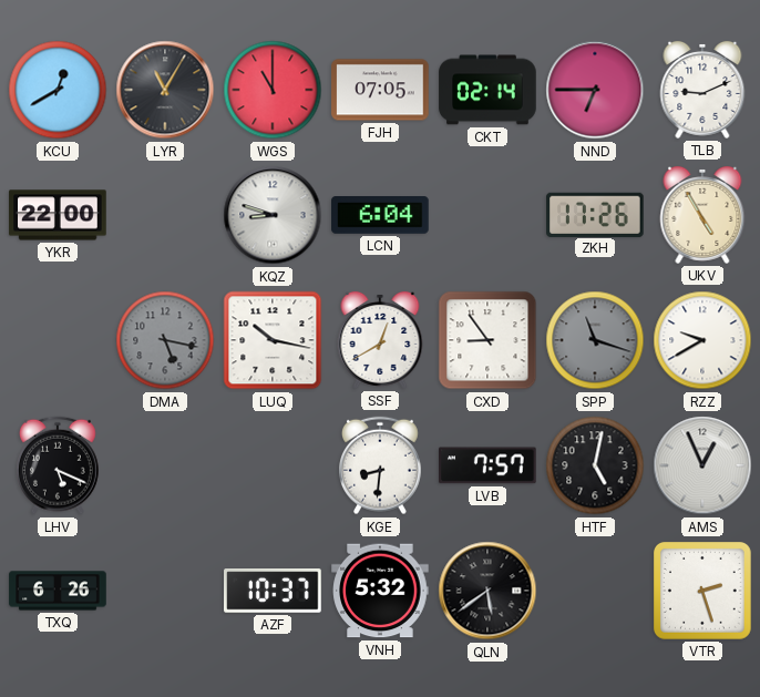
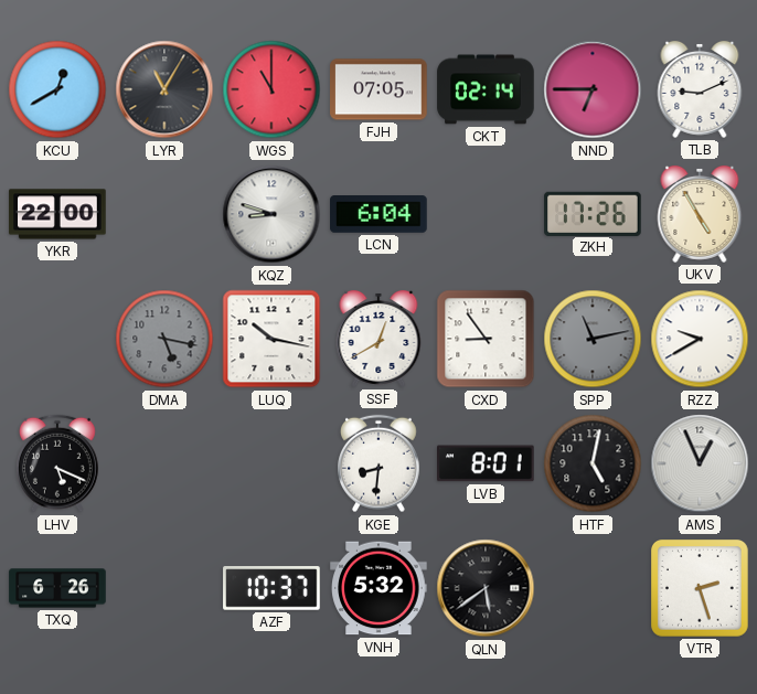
SPP: 11:18 -> 11:13 (593, 339)
LVB: 7:57 -> 8:01 (487, 463)
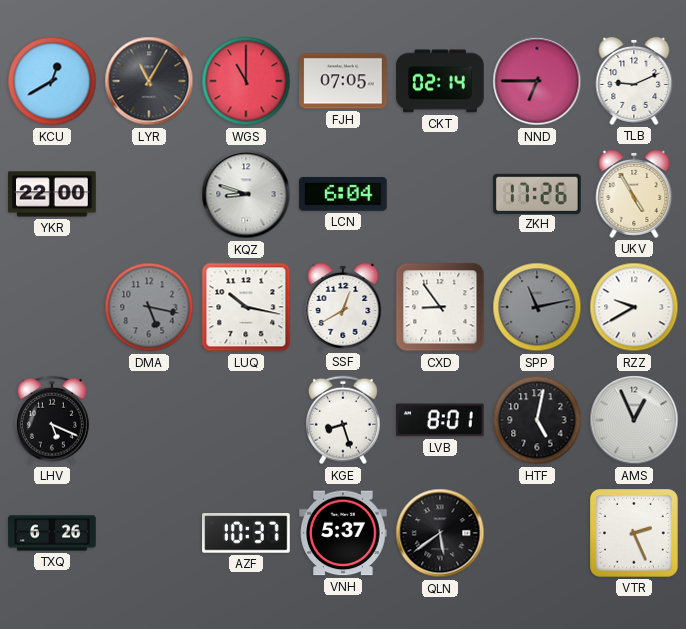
KGE: 8:31 -> 8:27 (344, 420)
VNH: 5:32 -> 5:37 (343, 533)
VTR: 2:27 -> 2:26 (635, 534)
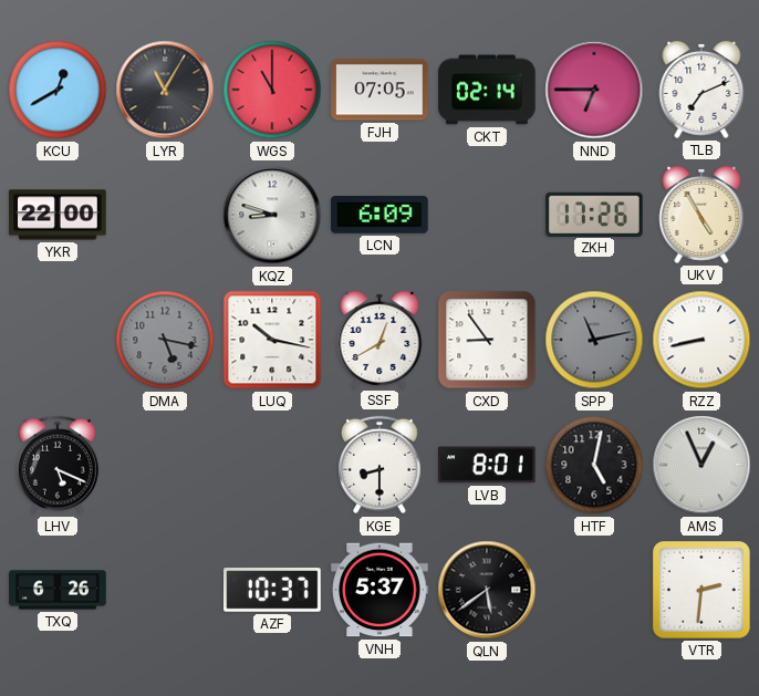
TLB: 9:11 -> 7:11 (701, 90)
LCN: 6:04 -> 6:09 (379, 216)
RZZ: 9:40 -> 8:43 (701, 340)
KGE: 8:27 -> 8:30 (381, 465)
VTR: 2:26 -> 2:31 (703, 591)
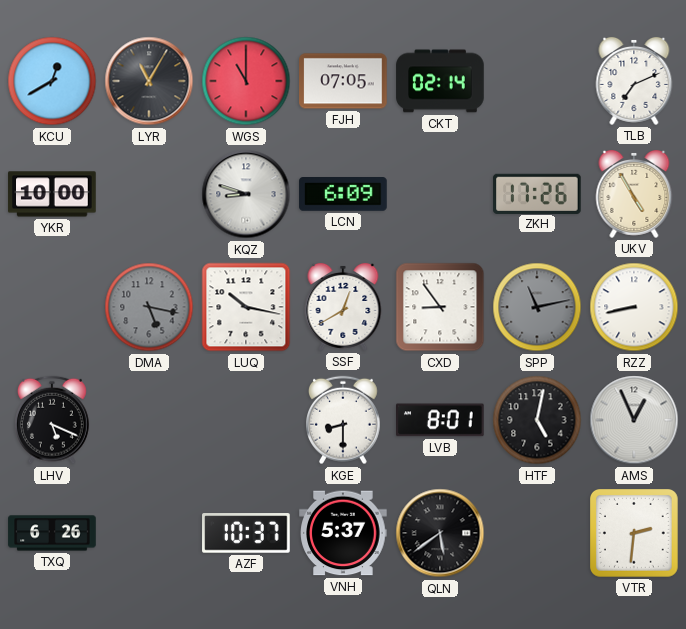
NND: 6:45 -> none (594, 90)
YKR: 22:00 -> 10:00 (52, 194)
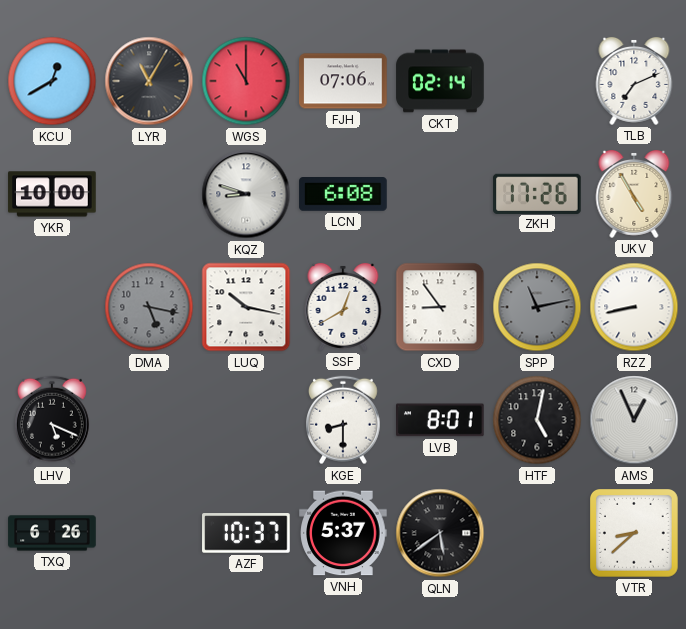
FJH: 07:05 -> 07:06 (343, 81)
LCN: 6:09 -> 6:08 (343, 195)
VTR: 2:31 -> 8:38 (635, 534)
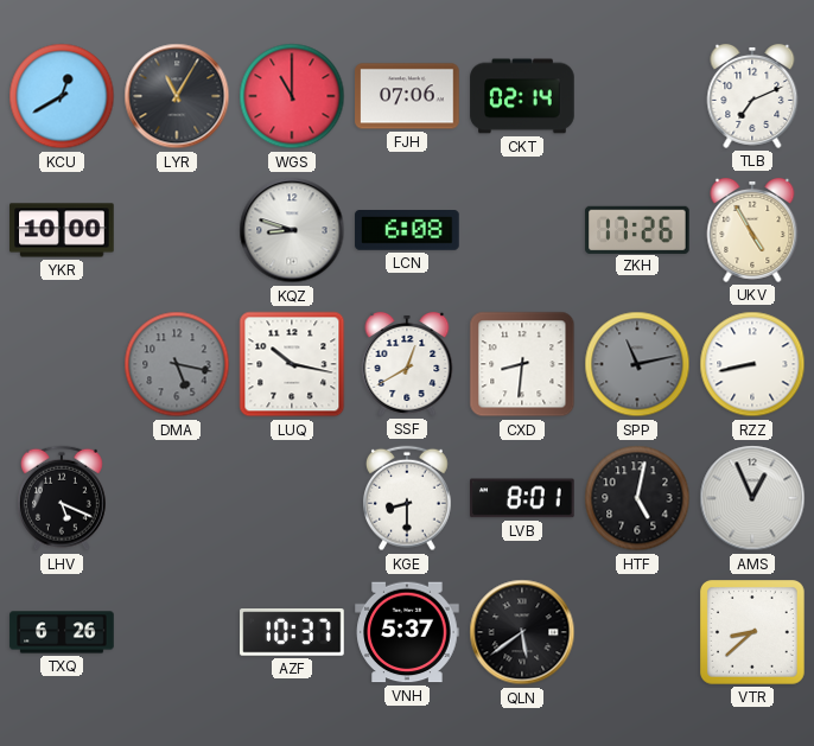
CXD: 8:54 -> 8:31 (522, 364)
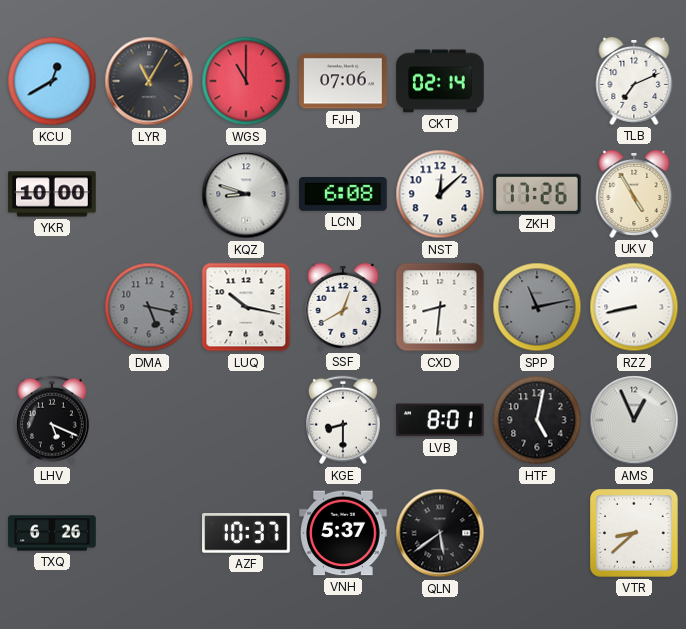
NST: none -> 12:08 (440, 194)
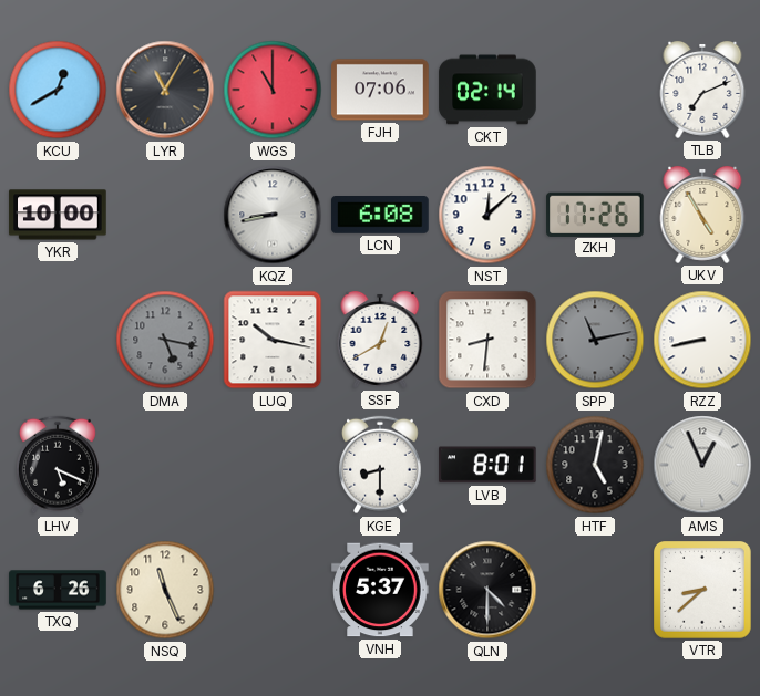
KQZ: 8:48 -> 8:43 (273, 215)
NSQ: none -> 11:26 (165, 590)
AZF: 10:37 -> none (246, 533)
QLN: 5:39 -> 4:30 (487, 590)
